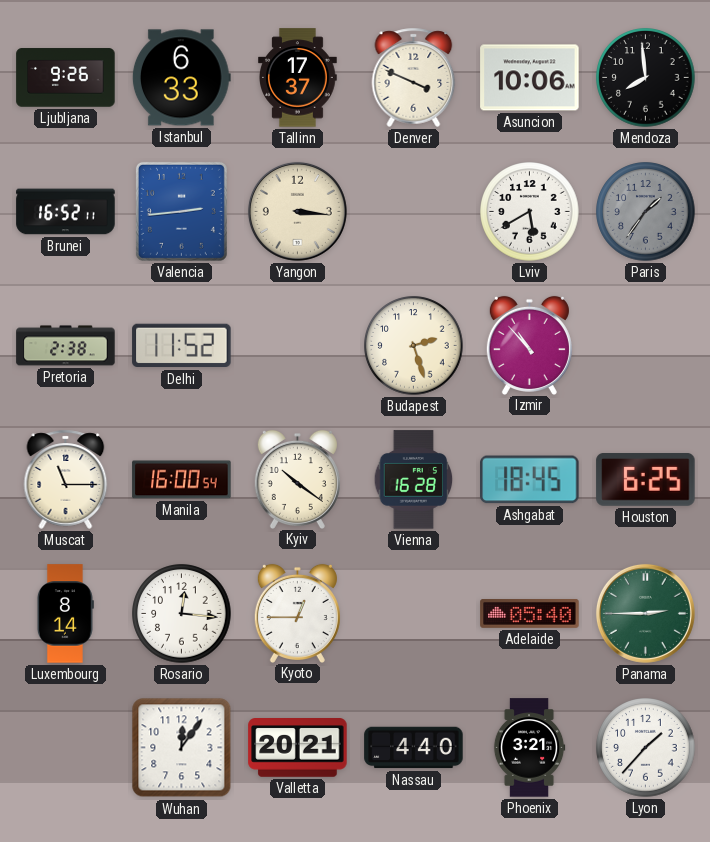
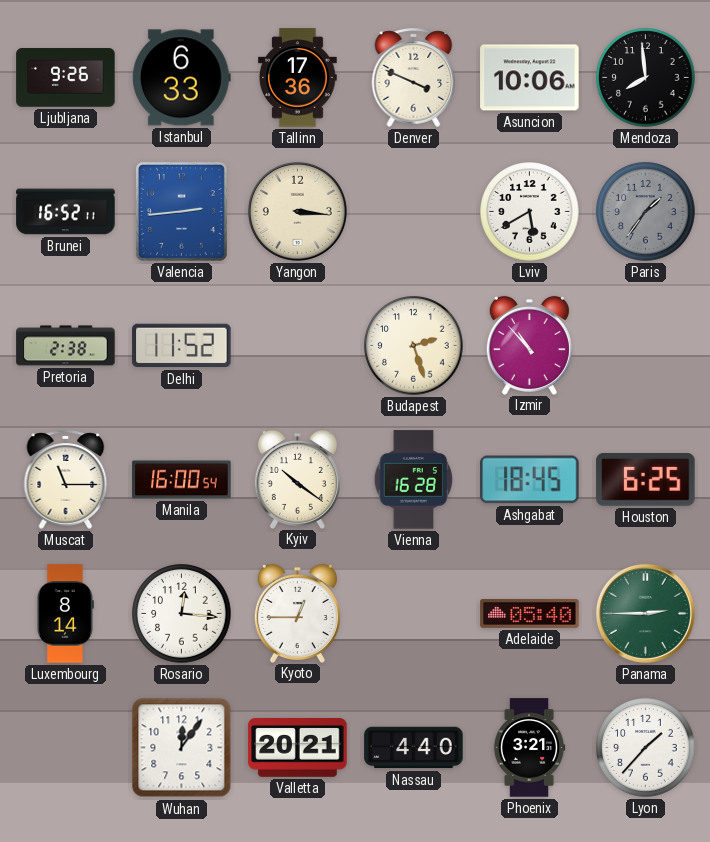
Tallinn: 17:37 -> 17:36 (298, 78)
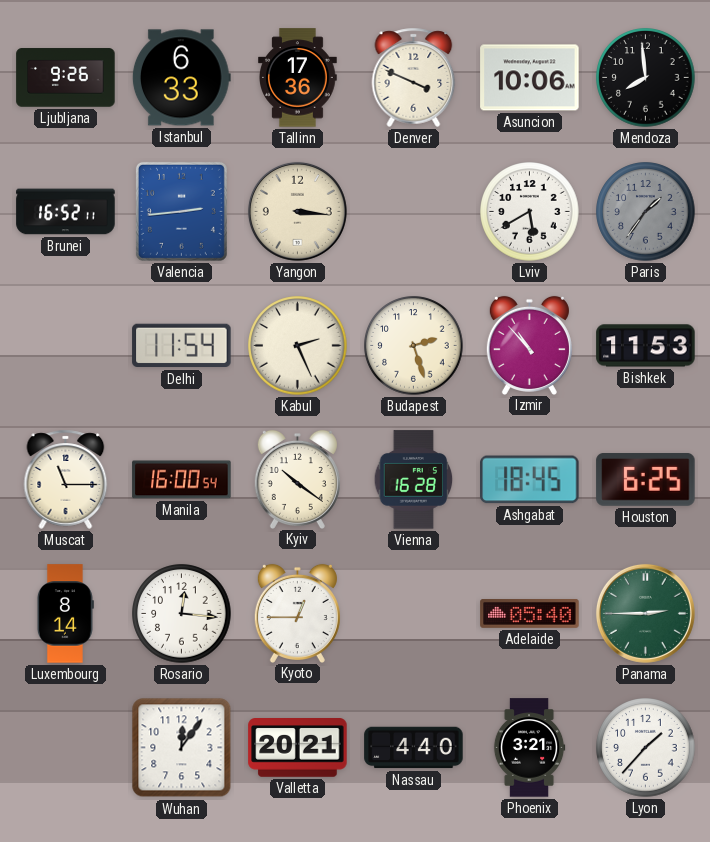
Pretoria: 2:38 -> none (66, 346)
Delhi: 11:52 -> 11:54 (182, 346)
Kabul: none -> 2:26 (298, 346)
Bishkek: none -> 11:53 (646, 346)
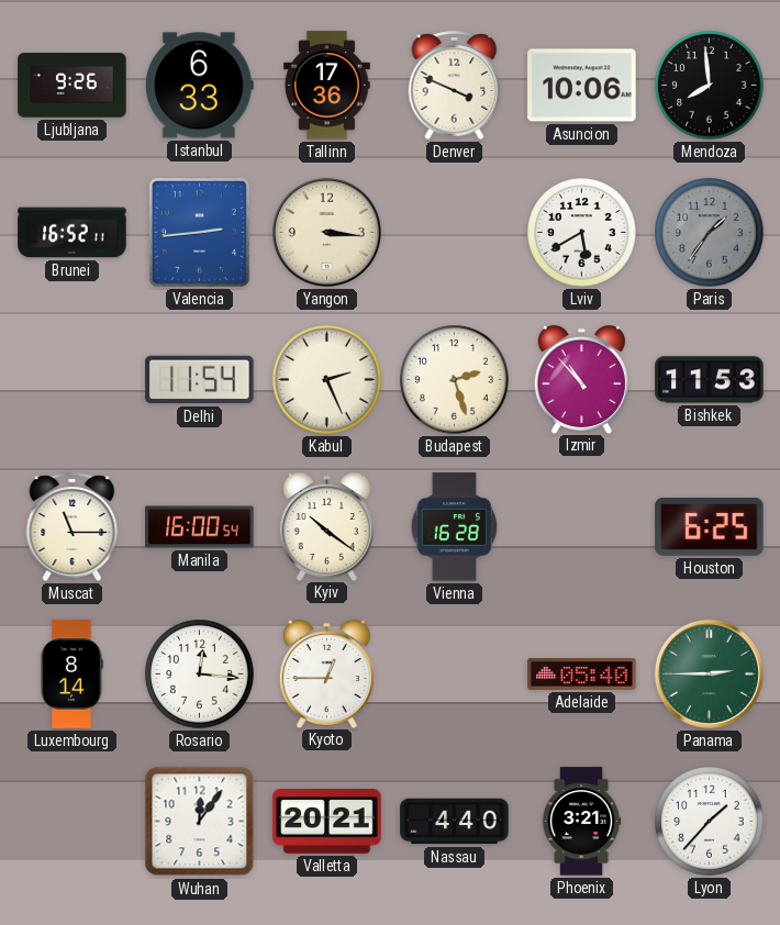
Ashgabat: 18:45 -> none (530, 480)
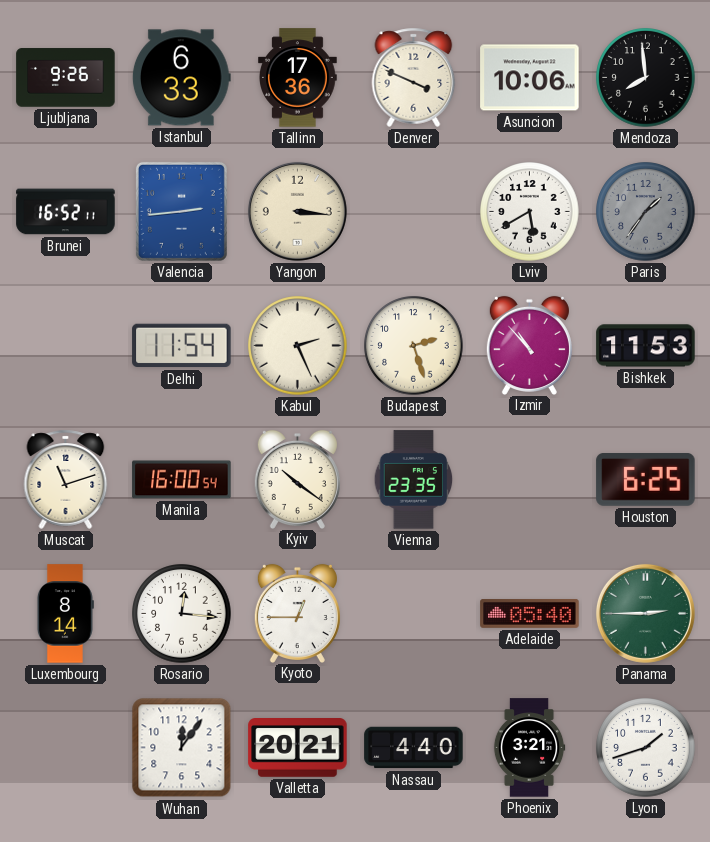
Muscat: 11:15 -> 11:12 (66, 479)
Vienna: 16:28 -> 23:35 (414, 480)
Lyon: 1:37 -> 1:42 (646, 748)
